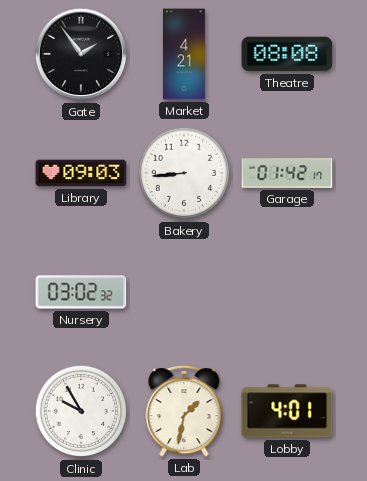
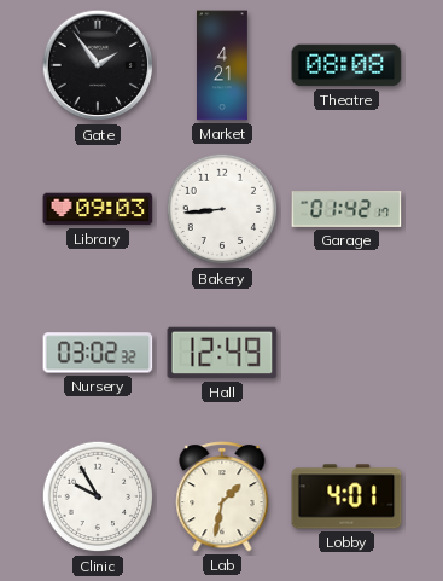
Hall: none -> 12:49 (222, 353)
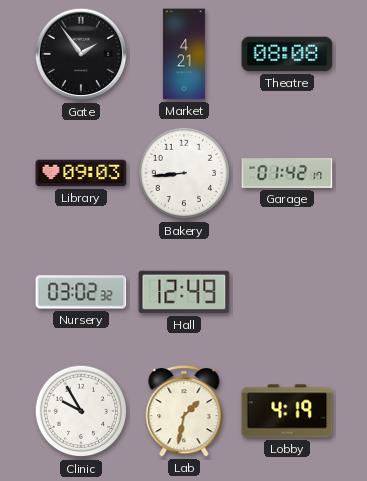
Lobby: 4:01 -> 4:19 (287, 411)
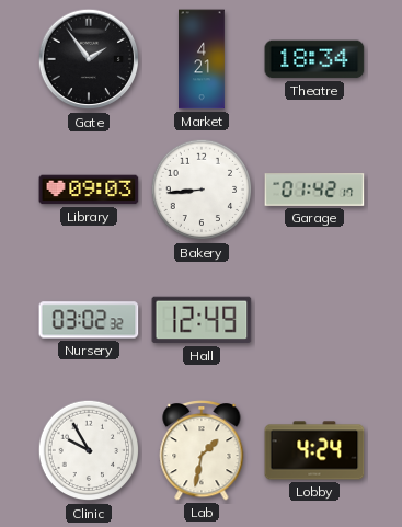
Theatre: 08:08 -> 18:34 (314, 59)
Lobby: 4:19 -> 4:24 (314, 450)
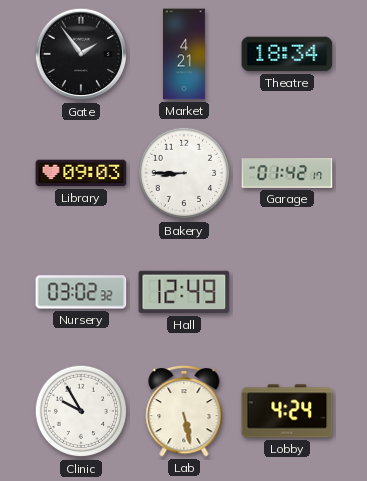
Bakery: 8:44 -> 8:45 (184, 173)
Lab: 1:32 -> 5:28 (184, 411)
